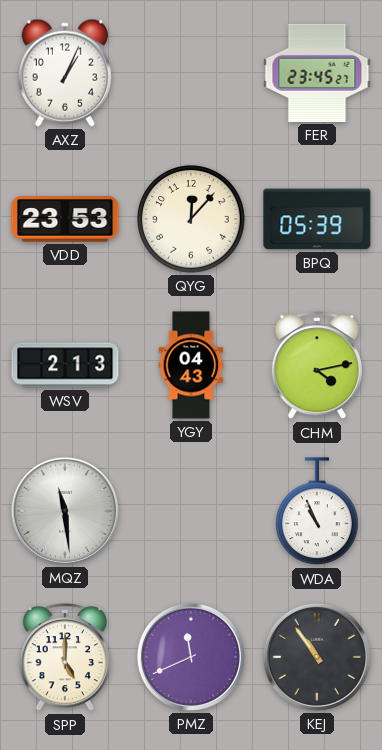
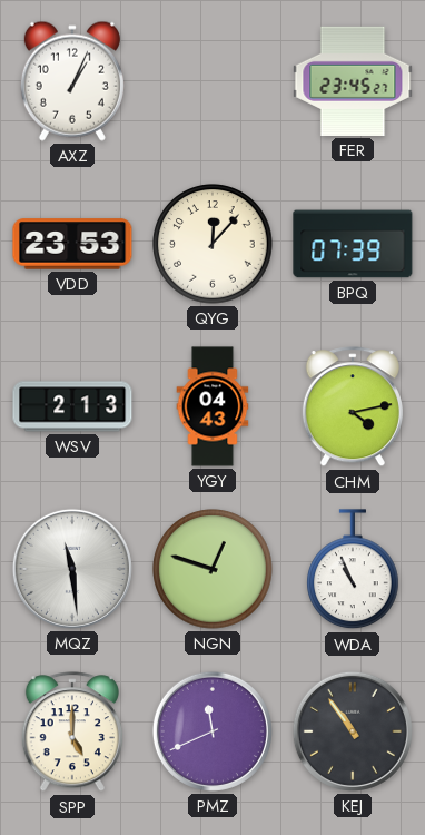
BPQ: 05:39 -> 07:39 (353, 244)
NGN: none -> 12:48 (212, 569)
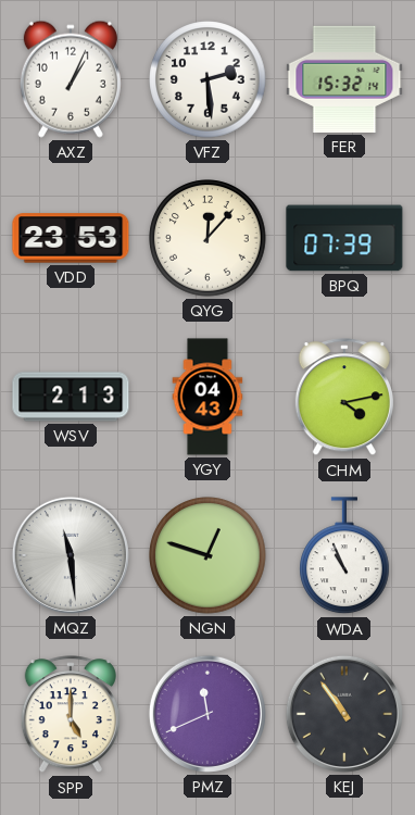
VFZ: none -> 2:29 (207, 79)
FER: 23:45 -> 15:32 (344, 79)
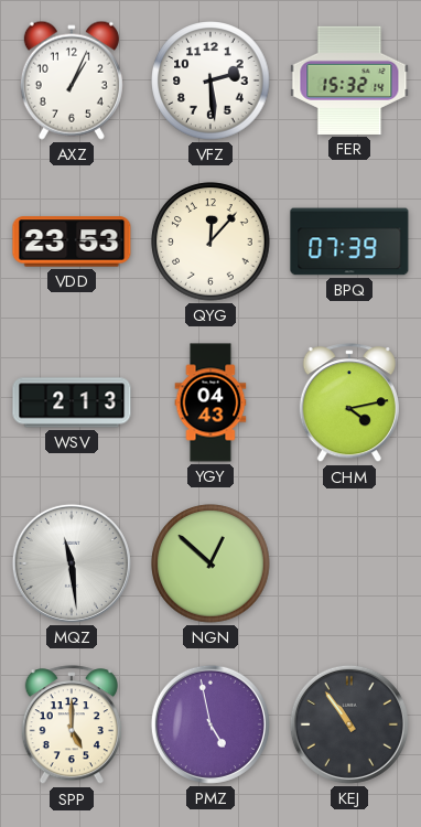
NGN: 12:48 -> 12:52 (210, 563)
WDA: 10:56 -> none (345, 556)
PMZ: 11:41 -> 4:58 (210, 724)
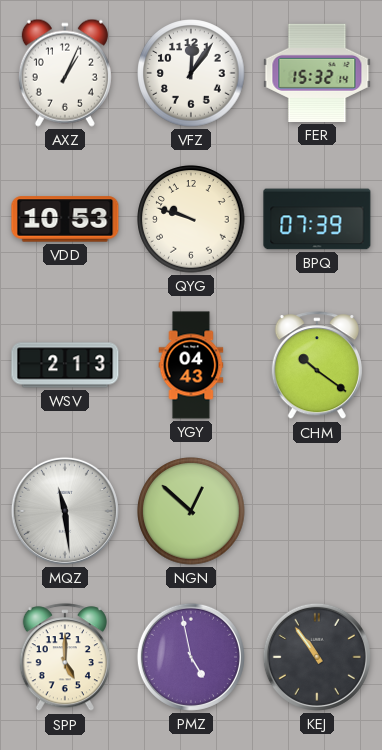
VFZ: 2:29 -> 12:06 (191, 73)
VDD: 23:53 -> 10:53 (65, 219)
QYG: 12:07 -> 9:48 (191, 219)
CHM: 4:13 -> 10:21 (317, 366)
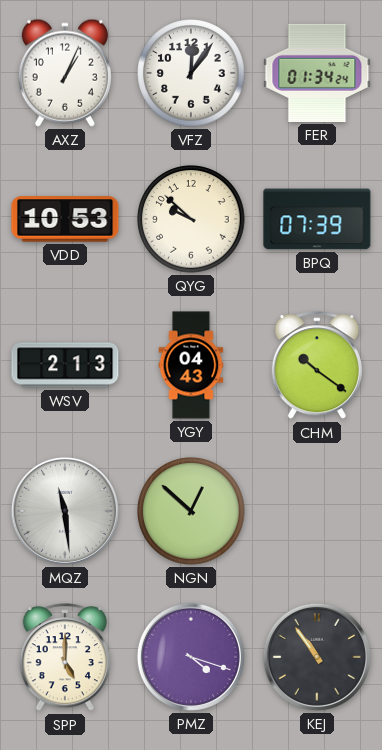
FER: 15:32 -> 01:34 (317, 73)
QYG: 9:48 -> 9:52 (191, 219)
PMZ: 4:58 -> 4:18 (191, 657)
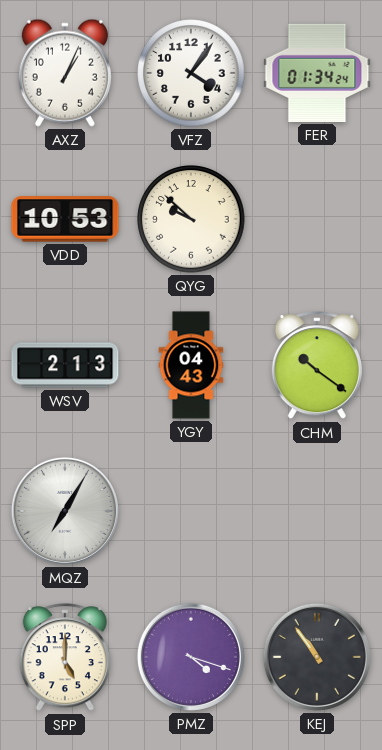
VFZ: 12:06 -> 4:06 (191, 73)
BPQ: 07:39 -> none (317, 219)
MQZ: 11:29 -> 7:05 (65, 511)
NGN: 12:52 -> none (191, 511)
